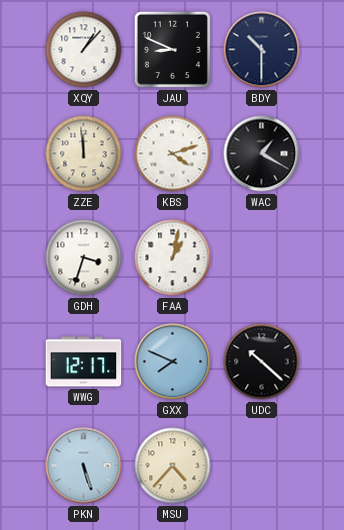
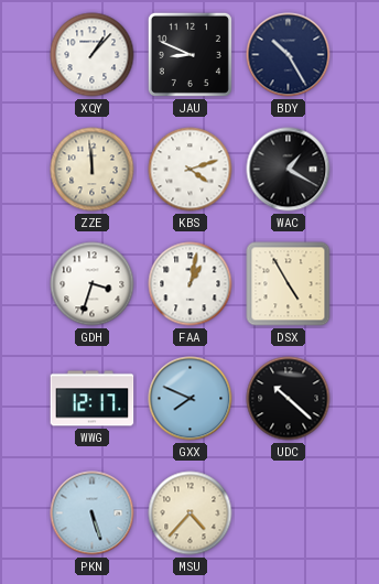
BDY: 10:30 -> 10:25 (289, 55)
DSX: none -> 4:55 (289, 284)
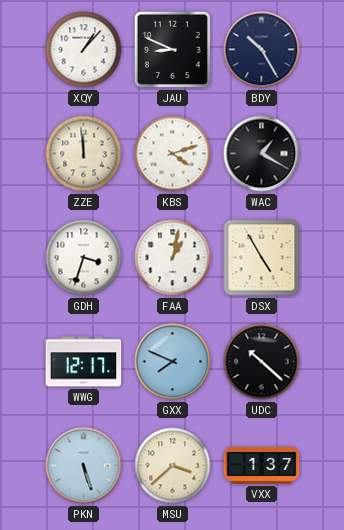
MSU: 4:37 -> 3:38 (173, 466)
VXX: none -> 1:37 (262, 465)
